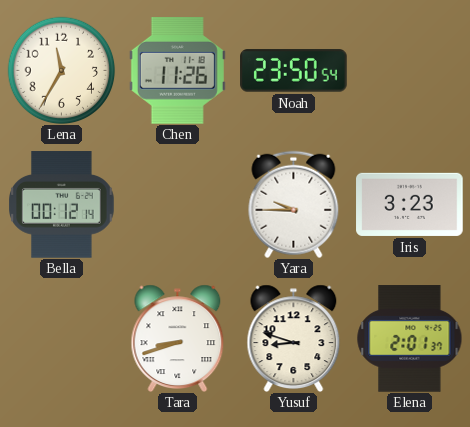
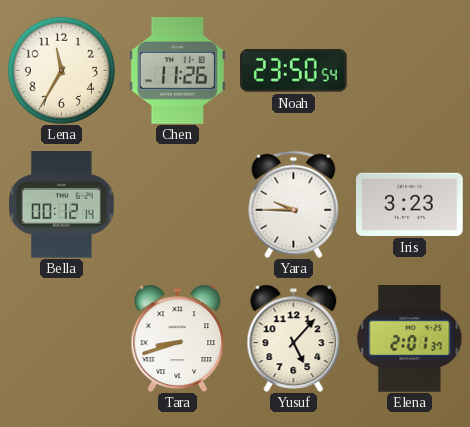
Yusuf: 8:48 -> 5:07 (294, 338)
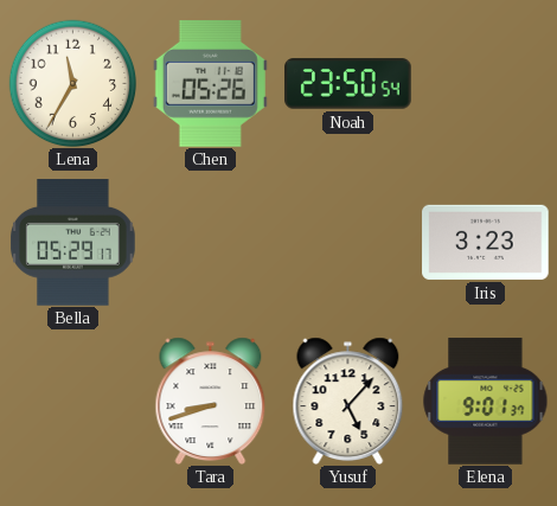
Chen: 11:26 -> 05:26 (210, 84)
Bella: 00:12 -> 05:29 (73, 243)
Yara: 9:45 -> none (294, 204)
Elena: 2:01 -> 9:01 (486, 402)
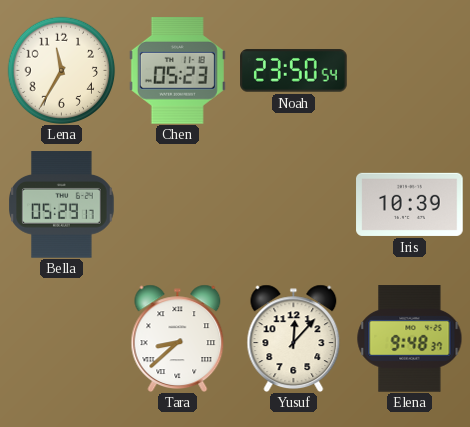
Chen: 05:26 -> 05:23 (177, 71)
Iris: 3:23 -> 10:39 (410, 204)
Tara: 8:42 -> 8:38 (178, 338)
Yusuf: 5:07 -> 12:07 (294, 338)
Elena: 9:01 -> 9:48 (410, 339)
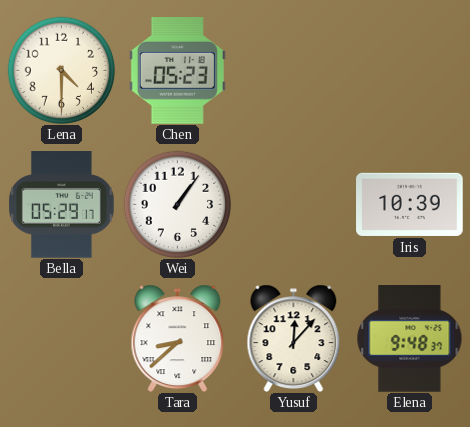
Lena: 11:35 -> 4:30 (61, 70)
Noah: 23:50 -> none (294, 71)
Wei: none -> 1:06 (177, 204)
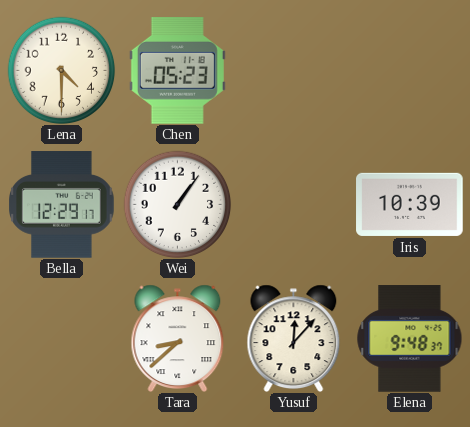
Bella: 05:29 -> 12:29 (62, 205)
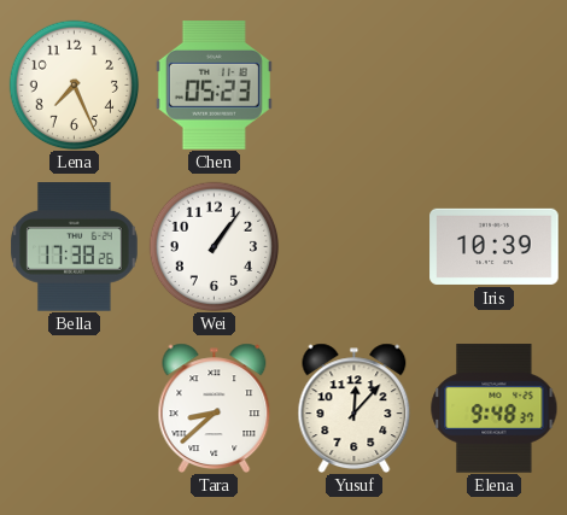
Lena: 4:30 -> 7:26 (74, 84)
Bella: 12:29 -> 17:38 (75, 247)
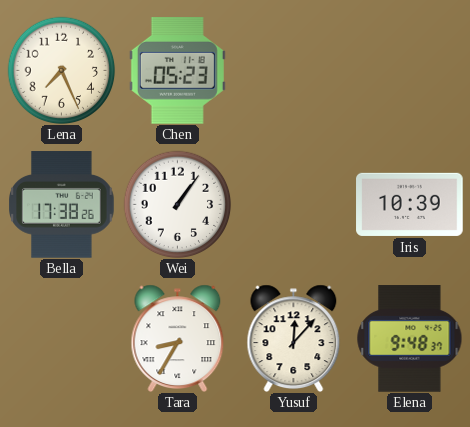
Tara: 8:38 -> 8:35 (178, 338)
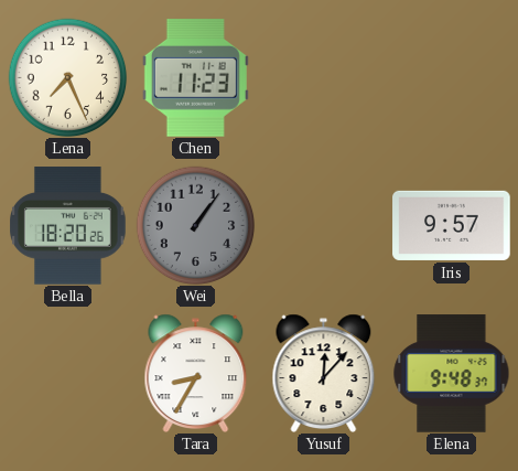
Chen: 05:23 -> 11:23 (195, 78)
Bella: 17:38 -> 18:20 (68, 226)
Wei dial: white -> grey (195, 225)
Iris: 10:39 -> 9:57 (452, 225)
